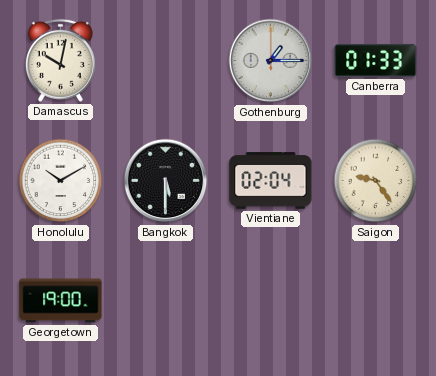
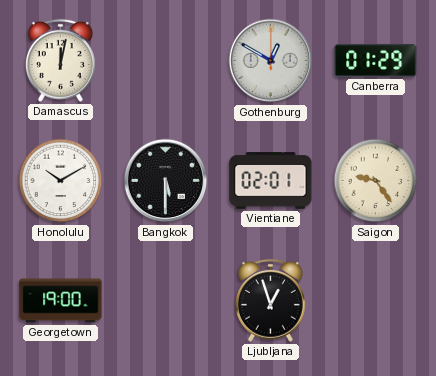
Damascus: 10:02 -> 12:02 (60, 60)
Gothenburg: 1:15 -> 12:50 (271, 61)
Canberra: 01:33 -> 01:29 (376, 60)
Vientiane: 02:04 -> 02:01 (271, 181)
Ljubljana: none -> 12:57 (270, 300)
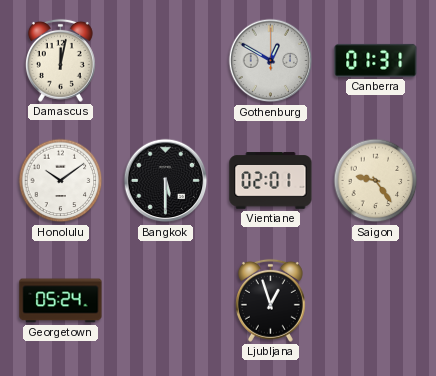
Canberra: 01:29 -> 01:31 (376, 60)
Honolulu: 10:10 -> 10:09 (61, 181)
Georgetown: 19:00 -> 05:24 (61, 301)
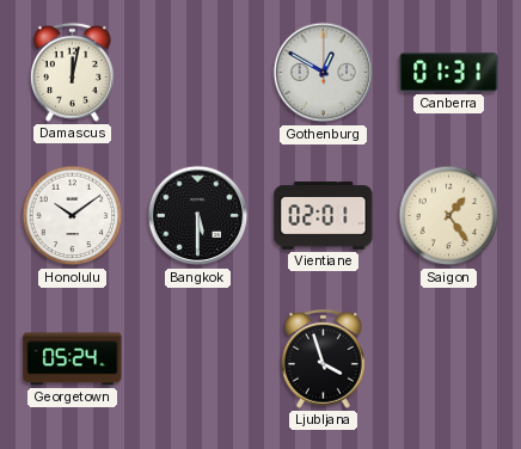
Saigon: 9:24 -> 1:24 (449, 216)
Ljubljana: 12:57 -> 3:57 (323, 358)
